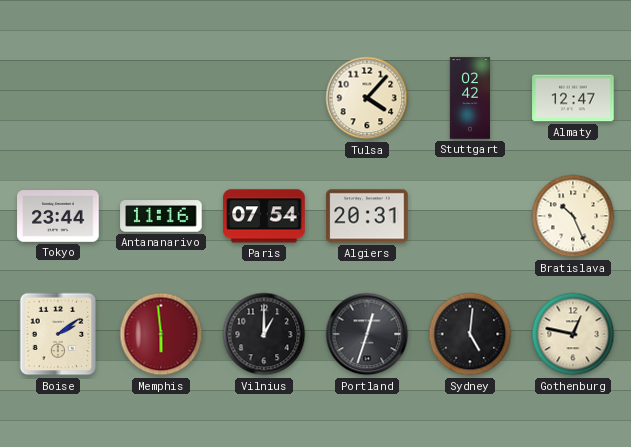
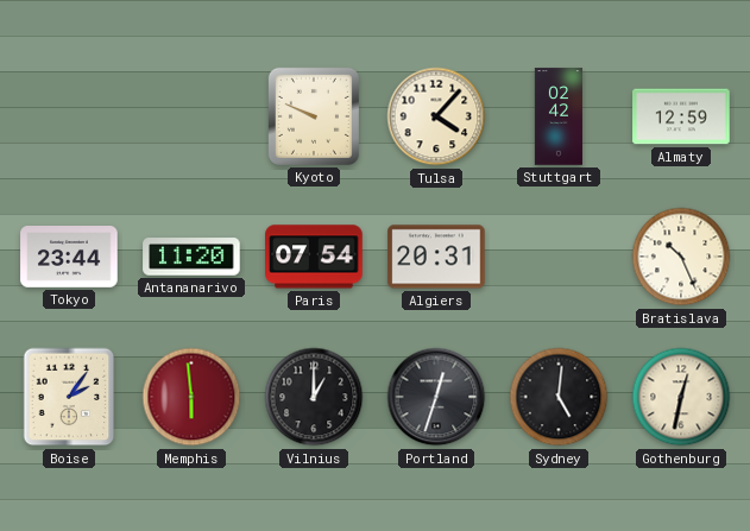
Kyoto: none -> 9:49 (314, 116)
Almaty: 12:47 -> 12:59 (681, 116)
Antananarivo: 11:16 -> 11:20 (191, 257)
Boise: 2:09 -> 2:06 (69, 397)
Gothenburg: 12:47 -> 12:32 (681, 397)
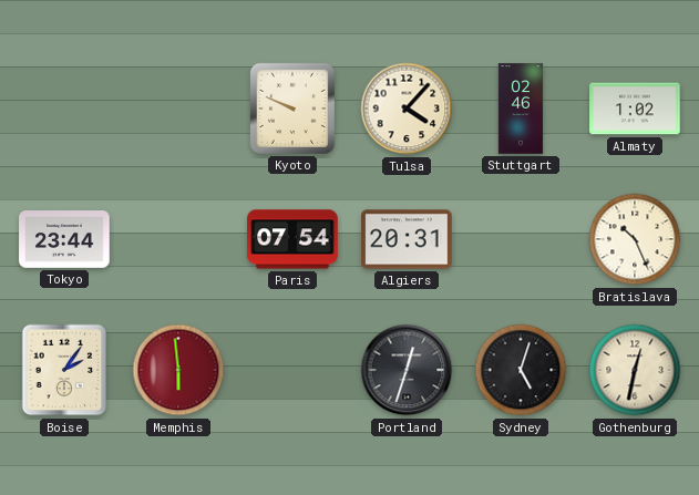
Stuttgart: 02:42 -> 02:46 (520, 109)
Almaty: 12:59 -> 1:02 (635, 109)
Antananarivo: 11:20 -> none (191, 257)
Vilnius: 1:00 -> none (314, 397)
Sydney: 5:01 -> 5:03 (521, 370)
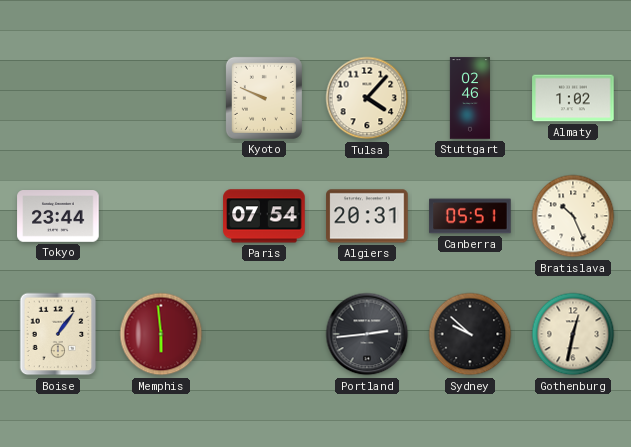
Canberra: none -> 05:51 (470, 216)
Boise: 2:06 -> 1:06 (58, 334)
Portland: 12:33 -> 2:44 (367, 334)
Sydney: 5:03 -> 9:52 (470, 334)
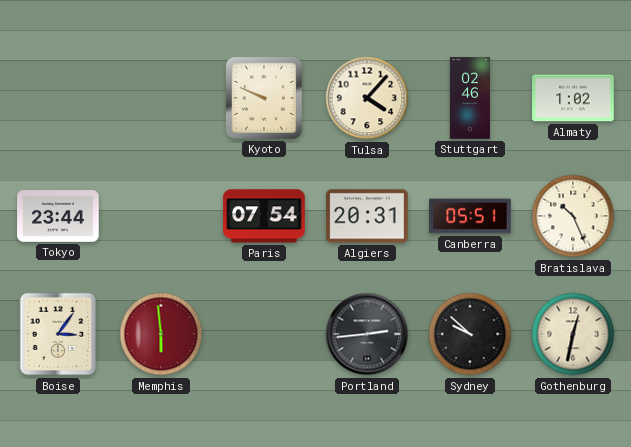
Boise: 1:06 -> 3:06 (58, 334)
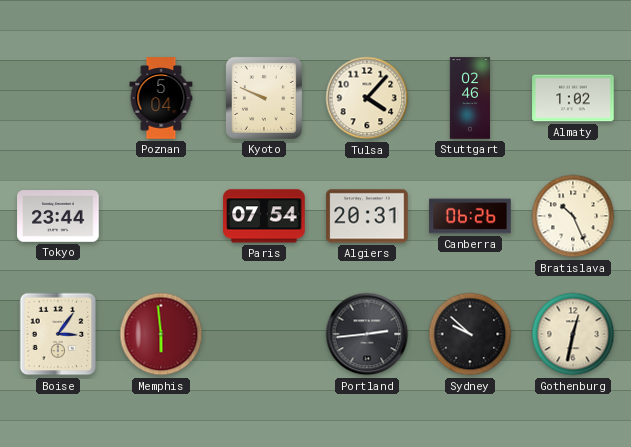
Poznan: none -> 5:04 (161, 98)
Canberra: 05:51 -> 06:26 (470, 216)
